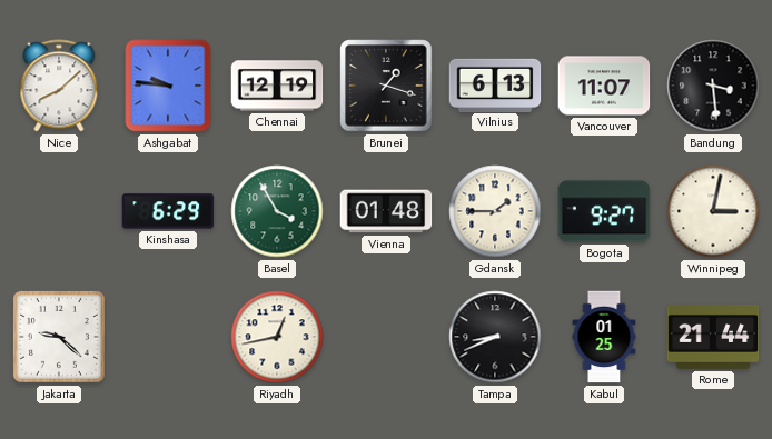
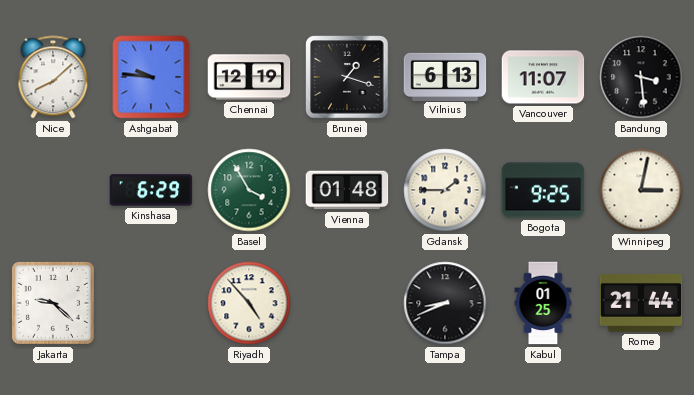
Bogota: 9:27 -> 9:25 (543, 190)
Riyadh: 12:43 -> 4:53 (249, 303)
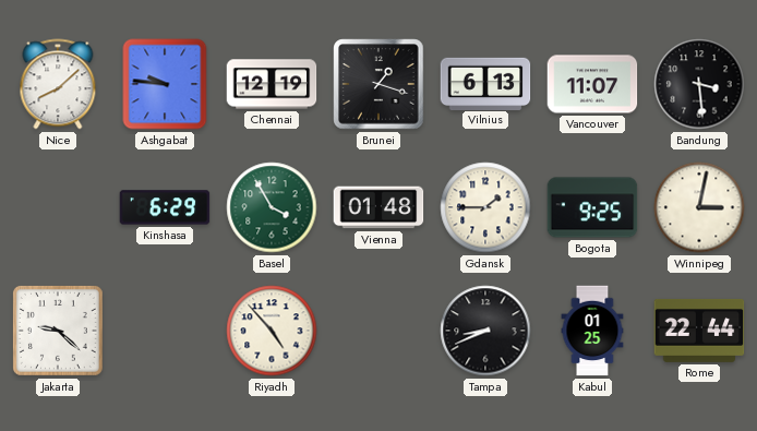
Rome: 21:44 -> 22:44 (699, 331)
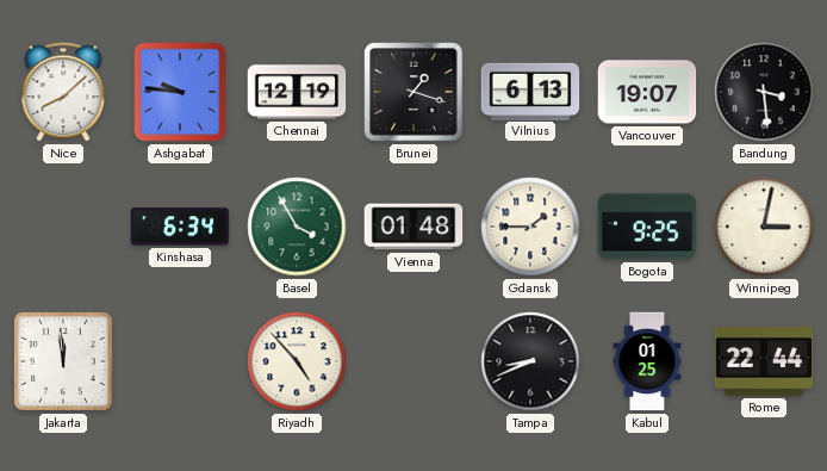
Vancouver: 11:07 -> 19:07 (647, 92)
Kinshasa: 6:29 -> 6:34 (180, 227)
Jakarta: 9:22 -> 11:59 (63, 361)
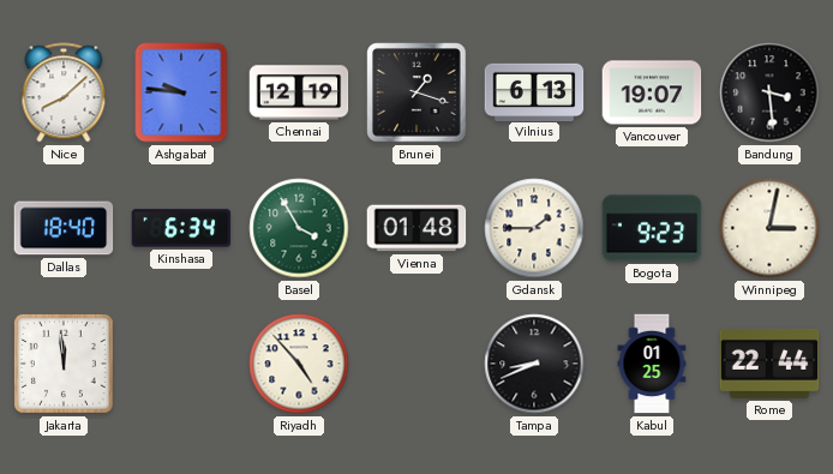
Dallas: none -> 18:40 (64, 228)
Bogota: 9:25 -> 9:23 (652, 228)
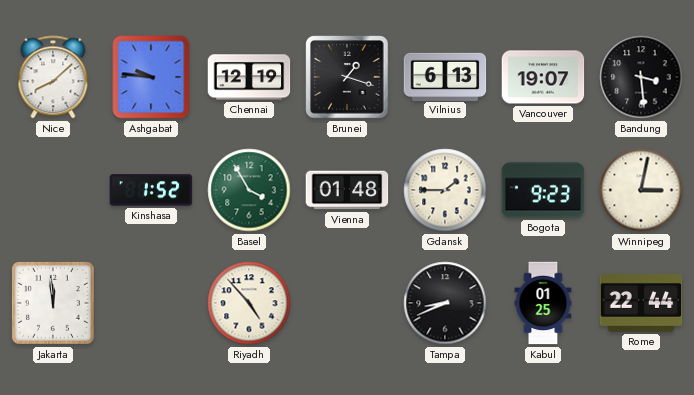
Dallas: 18:40 -> none (64, 228)
Kinshasa: 6:34 -> 1:52 (151, 190)
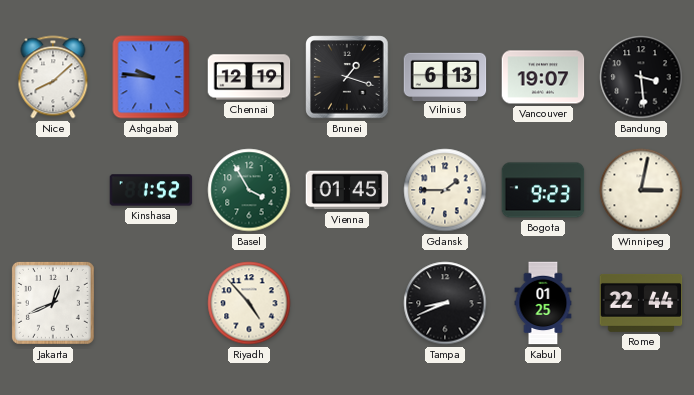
Vienna: 01:48 -> 01:45 (347, 190)
Jakarta: 11:59 -> 12:41 (53, 303)
